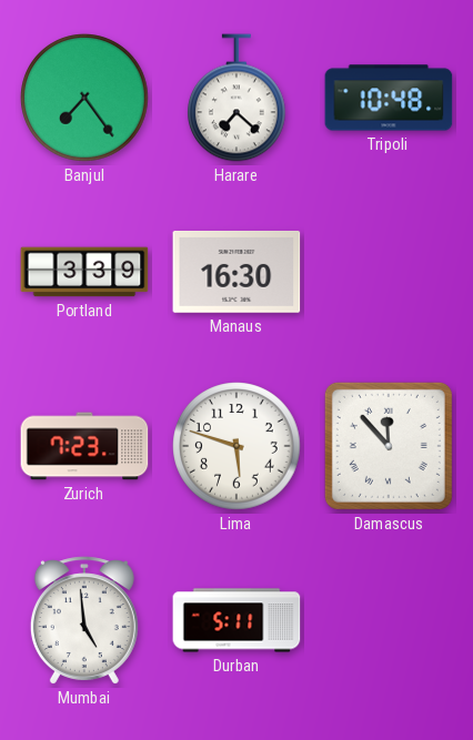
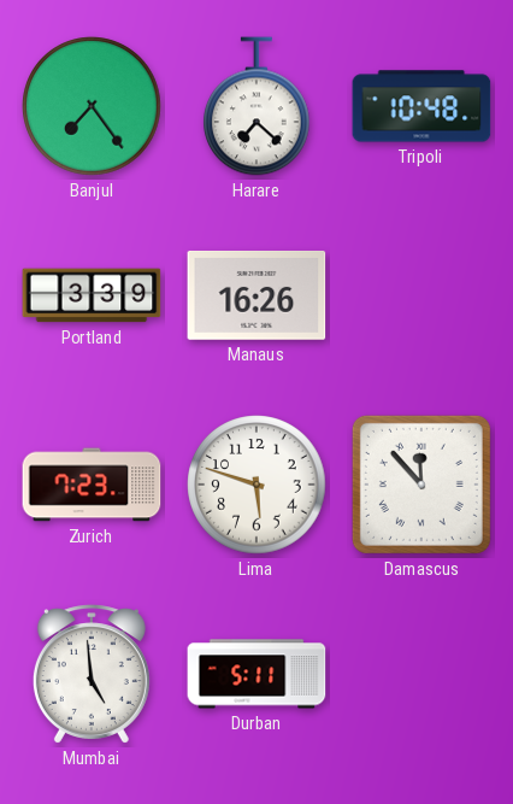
Manaus: 16:30 -> 16:26 (256, 295)
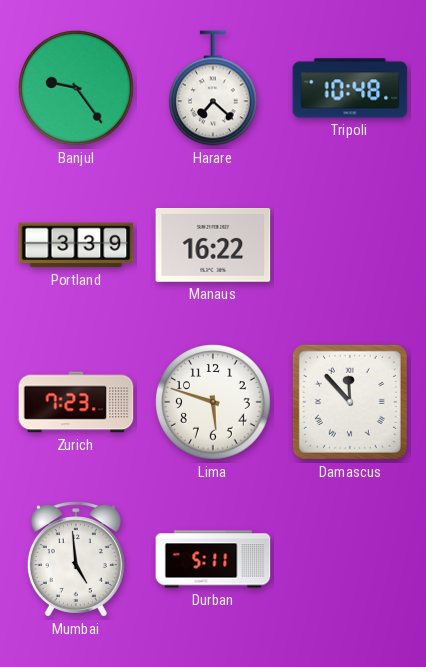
Banjul: 7:24 -> 9:24 (76, 88)
Manaus: 16:26 -> 16:22 (213, 245)
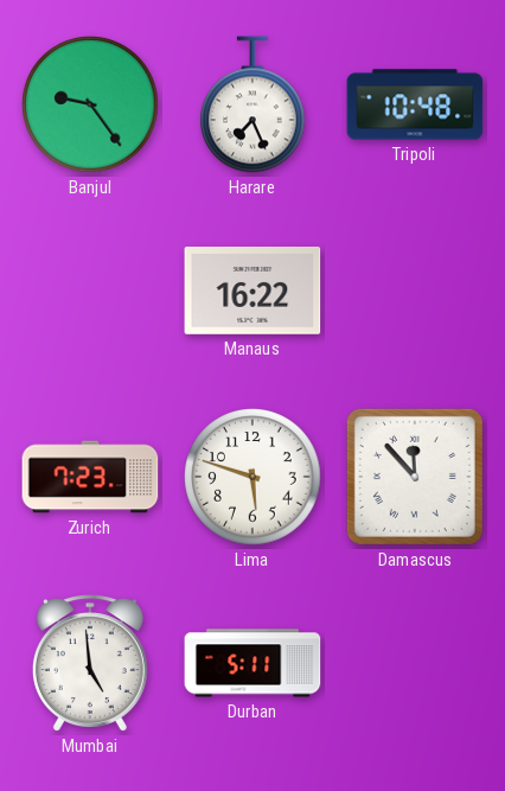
Harare: 7:22 -> 7:26 (254, 104)
Portland: 3:39 -> none (76, 245)
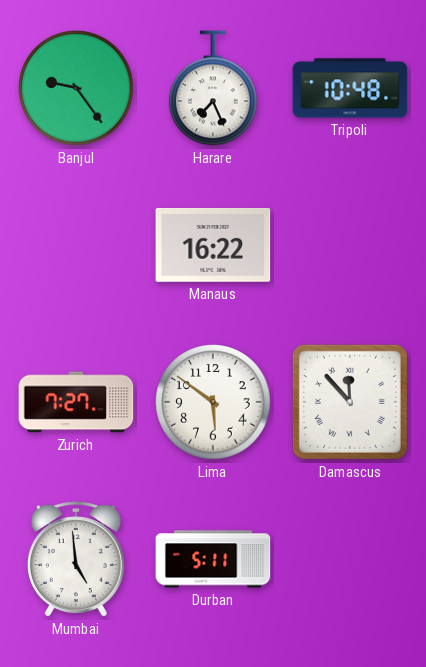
Zurich: 7:23 -> 7:27 (76, 402)
Lima: 5:48 -> 5:51 (213, 402)
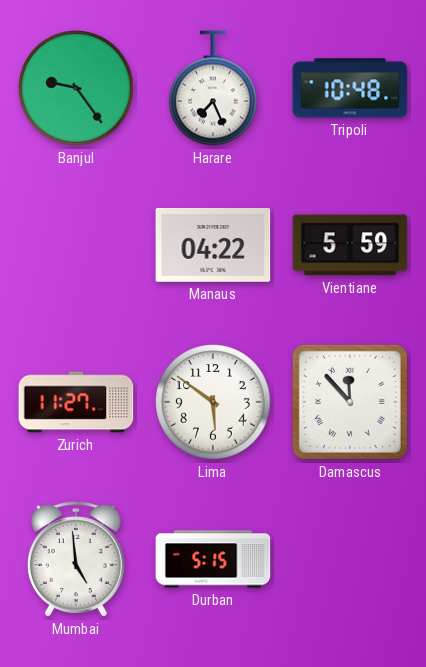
Manaus: 16:22 -> 04:22 (213, 245)
Vientiane: none -> 5:59 (350, 245)
Zurich: 7:27 -> 11:27 (76, 402)
Durban: 5:11 -> 5:15 (213, 559)
